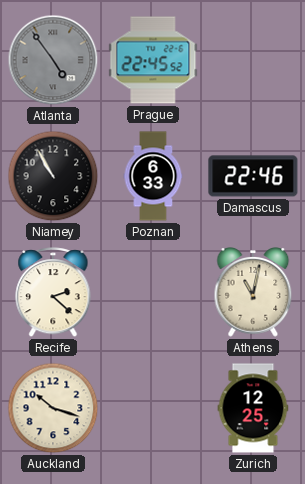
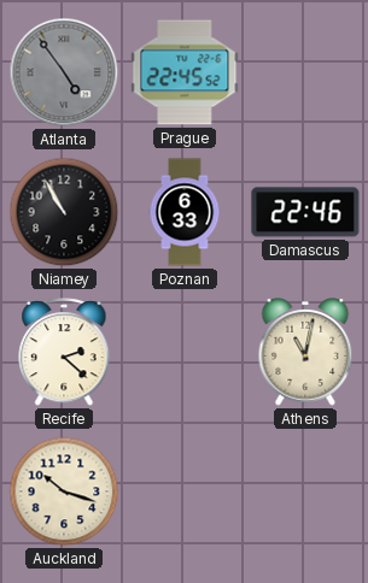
Zurich: 12:25 -> none (253, 408)
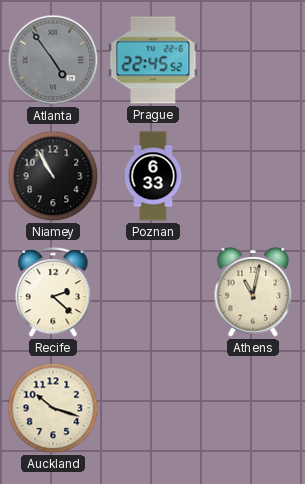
Damascus: 22:46 -> none (305, 212)
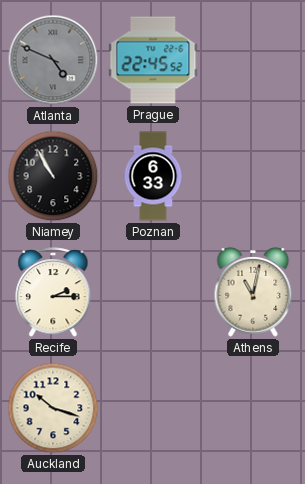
Atlanta: 4:54 -> 4:49 (53, 60)
Recife: 2:22 -> 2:15 (53, 293)
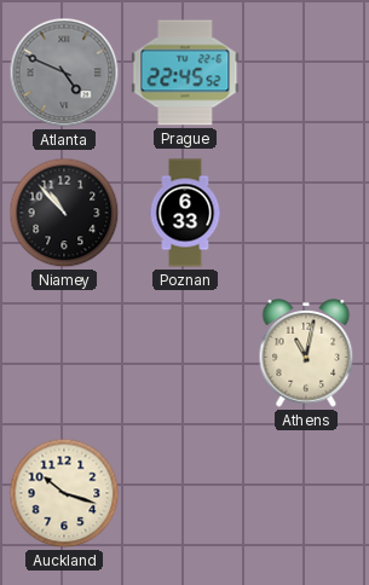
Niamey: 10:55 -> 10:53 (64, 213)
Recife: 2:15 -> none (53, 293)
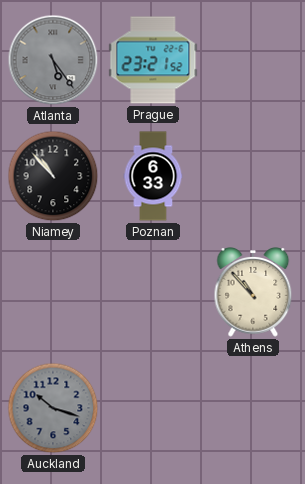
Atlanta: 4:49 -> 5:24 (53, 60)
Prague: 22:45 -> 23:21 (153, 60)
Athens: 11:02 -> 10:53 (253, 293)
Auckland dial: cream -> grey (53, 408)
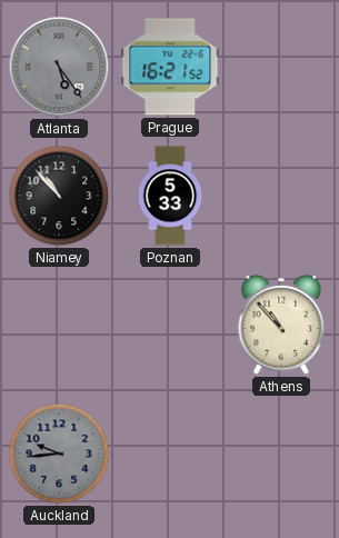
Prague: 23:21 -> 16:21 (170, 67)
Poznan: 6:33 -> 5:33 (170, 196)
Auckland: 10:18 -> 9:44 (59, 454)
